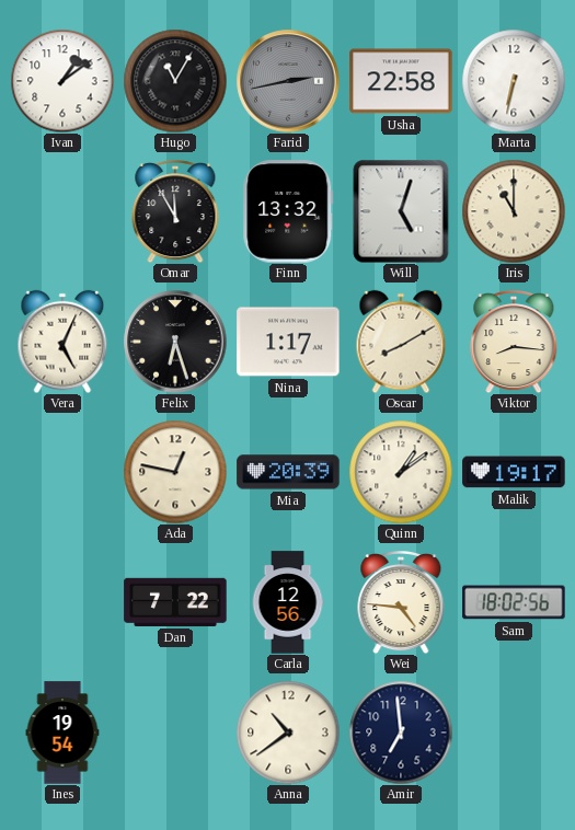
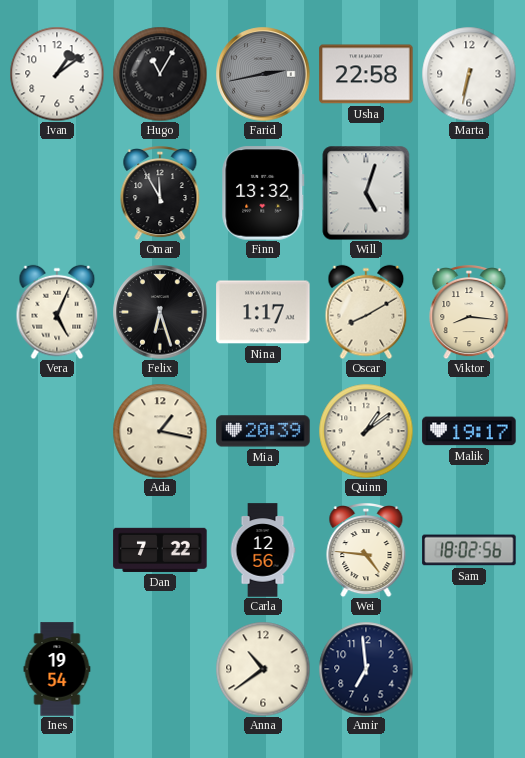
Iris: 11:00 -> none (514, 211)
Ada: 12:47 -> 1:17 (160, 431)
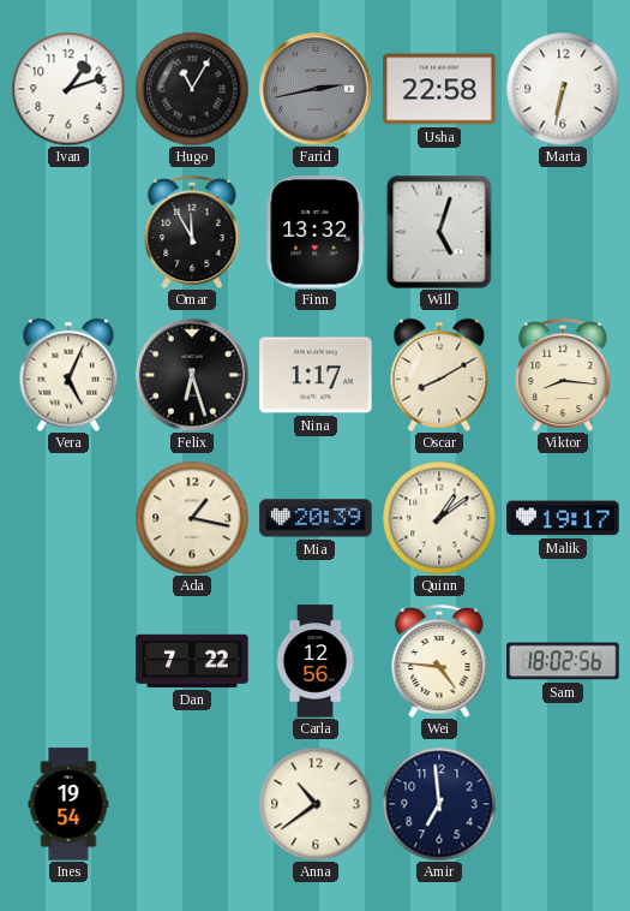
Ivan: 1:09 -> 1:12 (68, 89)
